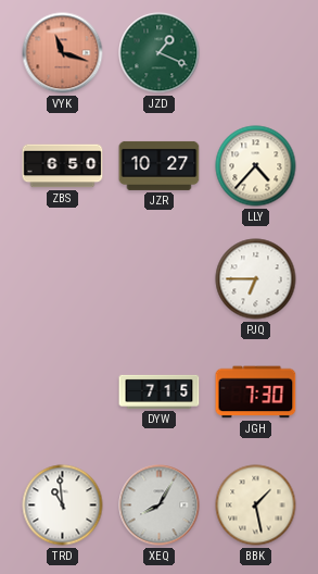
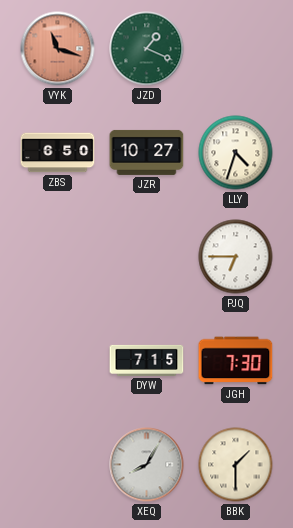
LLY: 4:37 -> 4:33 (236, 153)
TRD: 10:59 -> none (63, 506)
BBK: 1:28 -> 1:30 (236, 465)
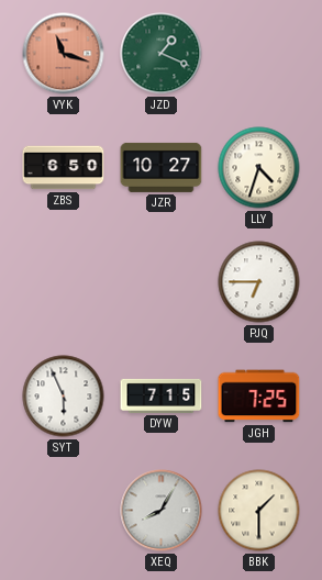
SYT: none -> 5:56 (64, 397)
JGH: 7:30 -> 7:25 (259, 397)
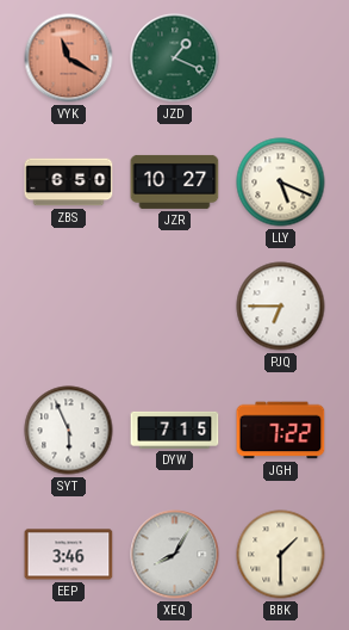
VYK: 11:18 -> 11:20 (69, 58)
LLY: 4:33 -> 5:19 (281, 183)
JGH: 7:25 -> 7:22 (281, 431)
EEP: none -> 3:46 (69, 555)
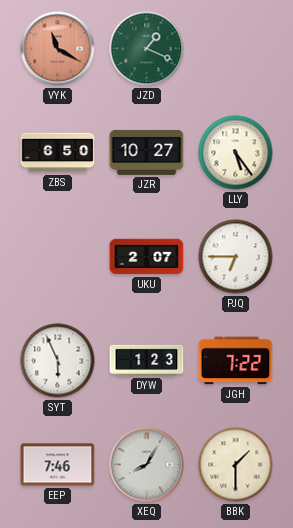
LLY: 5:19 -> 5:24 (236, 153)
UKU: none -> 2:07 (147, 257)
DYW: 7:15 -> 1:23 (147, 360)
EEP: 3:46 -> 7:46 (58, 465)
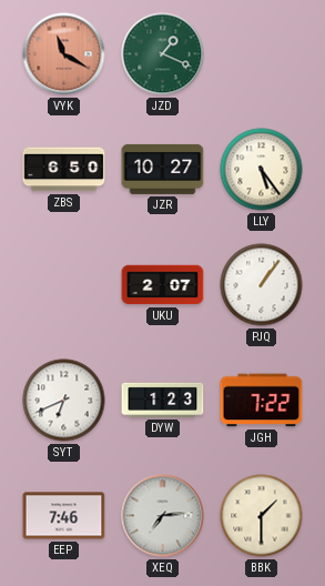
PJQ: 6:45 -> 1:06 (262, 285)
SYT: 5:56 -> 6:41 (64, 401)
XEQ: 8:05 -> 7:14 (163, 516)
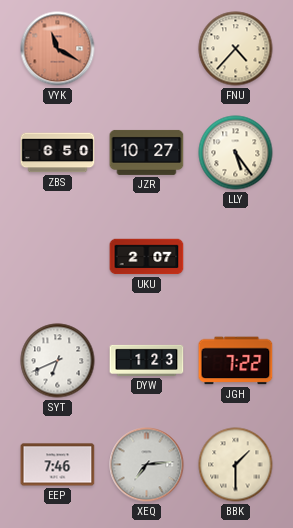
JZD: 1:19 -> none (163, 54)
FNU: none -> 4:37 (236, 49)
PJQ: 1:06 -> none (262, 285)
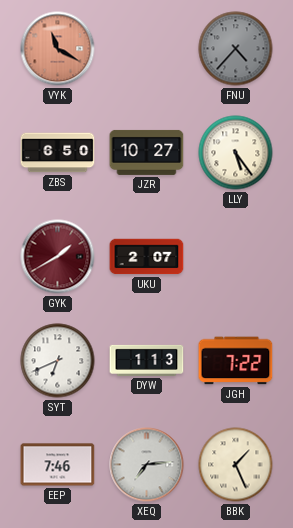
FNU dial: cream -> grey (236, 49)
GYK: none -> 1:40 (58, 257)
DYW: 1:23 -> 1:13 (147, 360)
BBK: 1:30 -> 1:26 (236, 465)
